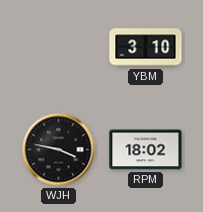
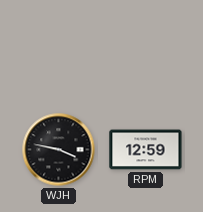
YBM: 3:10 -> none (146, 48)
RPM: 18:02 -> 12:59 (146, 150)
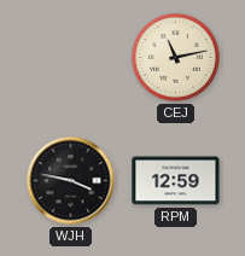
CEJ: none -> 11:13 (176, 58)
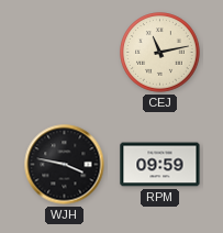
RPM: 12:59 -> 09:59 (160, 165)
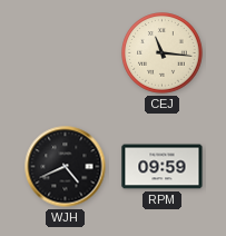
CEJ: 11:13 -> 11:16 (163, 53)
WJH: 3:47 -> 4:41 (66, 167)
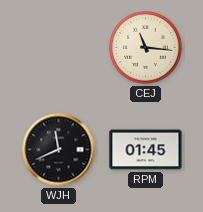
WJH: 4:41 -> 11:41 (59, 150)
RPM: 09:59 -> 01:45 (146, 150)
